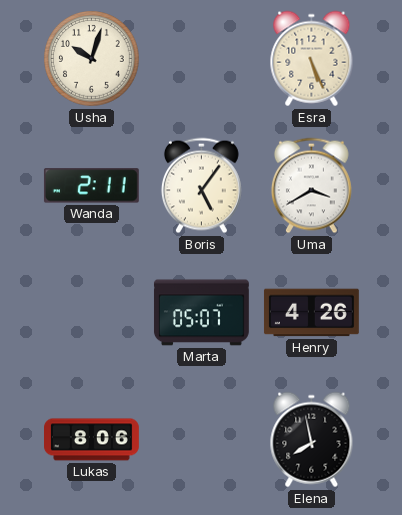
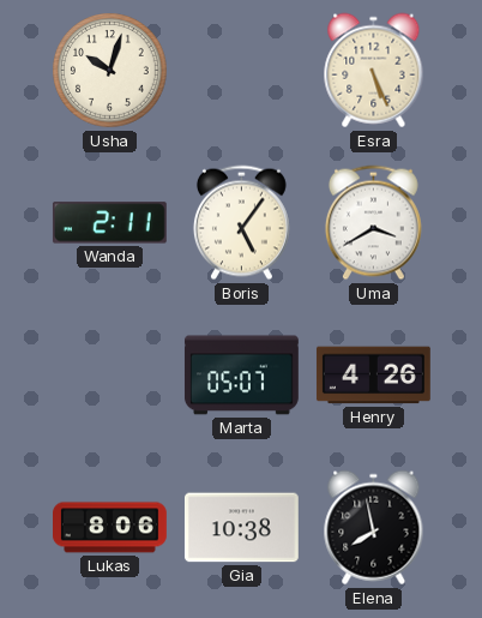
Gia: none -> 10:38 (241, 528)
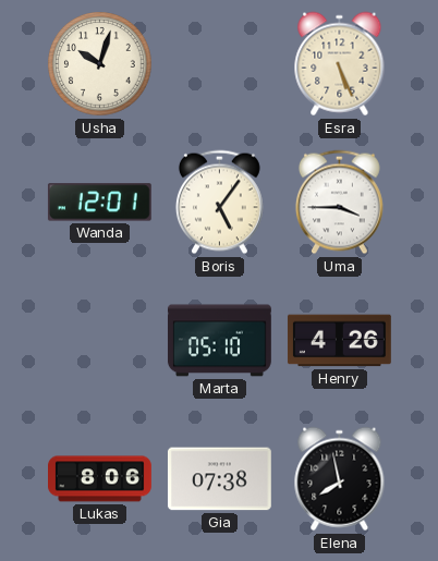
Wanda: 2:11 -> 12:01 (99, 203)
Uma: 3:40 -> 3:45 (339, 203)
Marta: 05:07 -> 05:10 (219, 341)
Gia: 10:38 -> 07:38 (219, 479)
